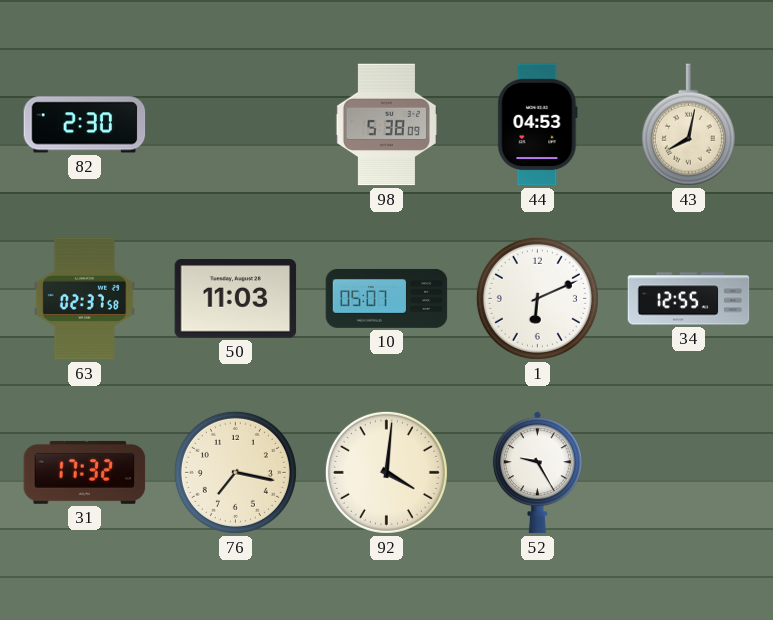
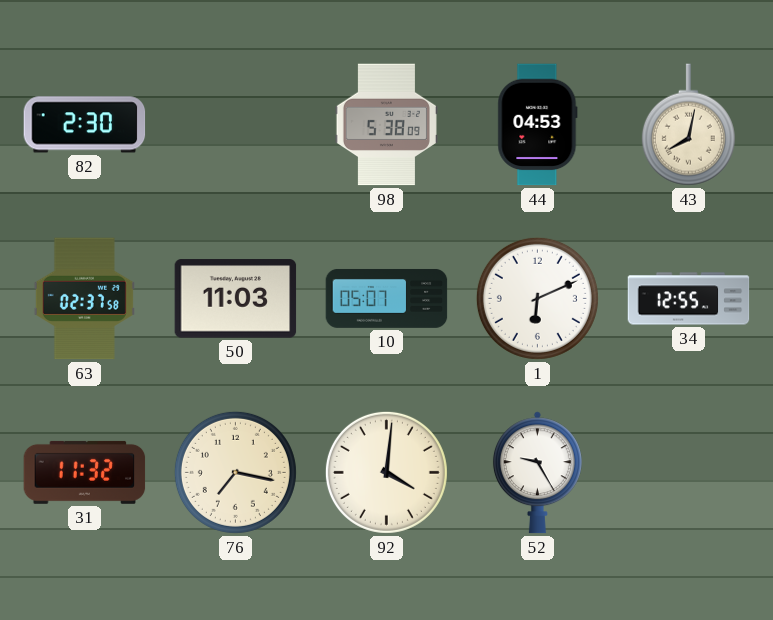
31: 17:32 -> 11:32 (85, 472)
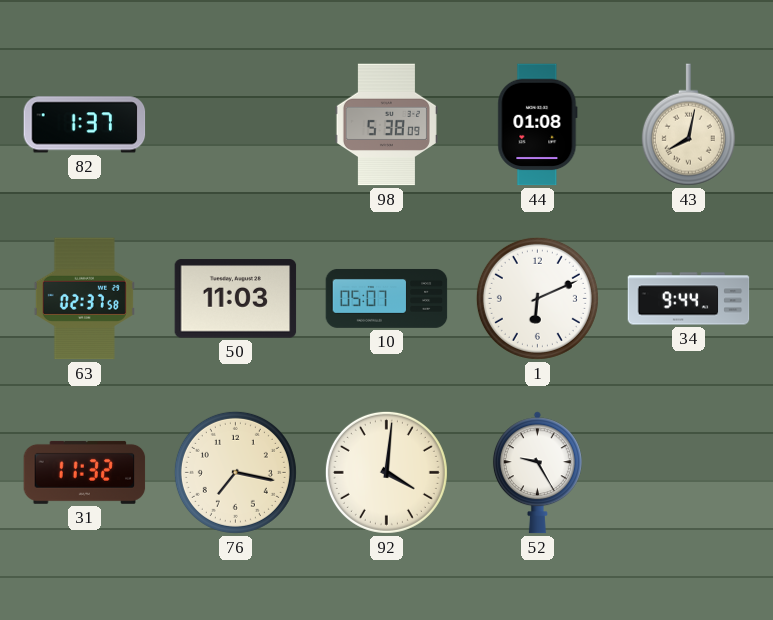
82: 2:30 -> 1:37 (85, 125)
44: 04:53 -> 01:08 (538, 125)
34: 12:55 -> 9:44 (689, 299)
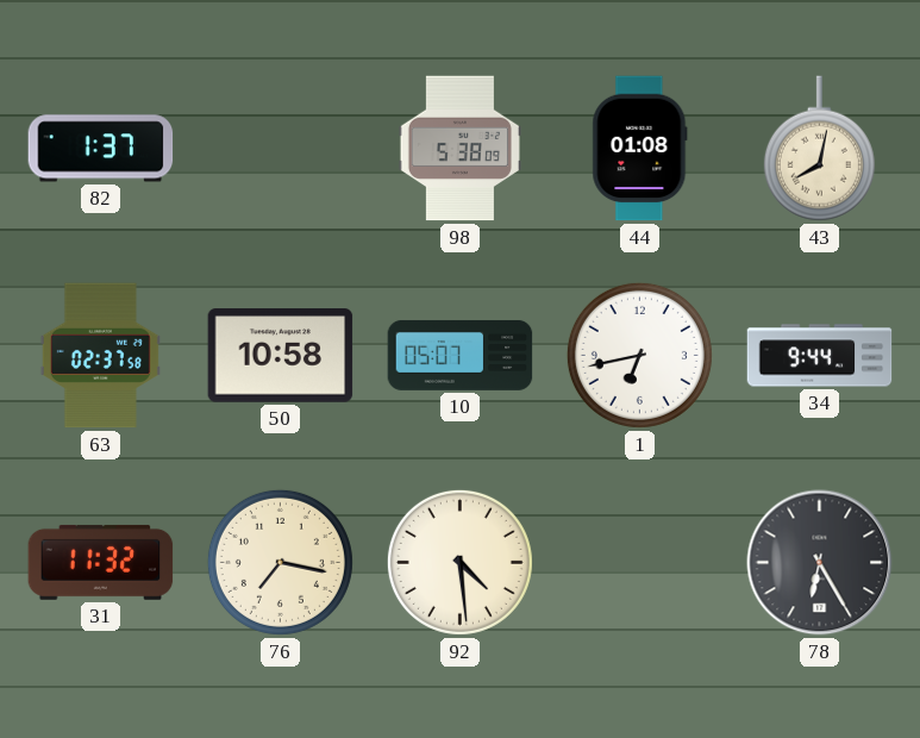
50: 11:03 -> 10:58 (281, 356)
1: 6:11 -> 6:43 (639, 355)
92: 4:01 -> 4:29 (459, 562)
52: 9:25 -> none (537, 473)
78: none -> 6:25 (820, 563)
